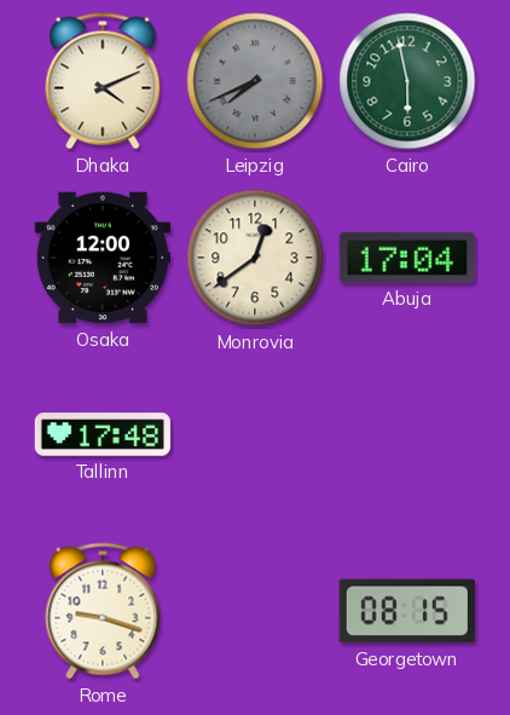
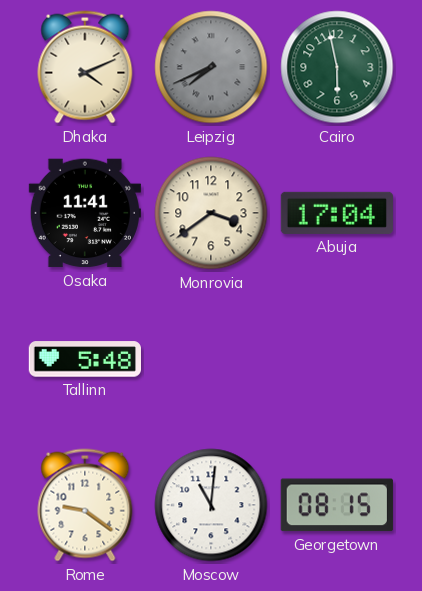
Osaka: 12:00 -> 11:41 (84, 213)
Monrovia: 12:39 -> 3:39 (211, 213)
Tallinn: 17:48 -> 5:48 (84, 359)
Rome: 9:18 -> 9:21 (85, 505)
Moscow: none -> 11:01 (211, 505)
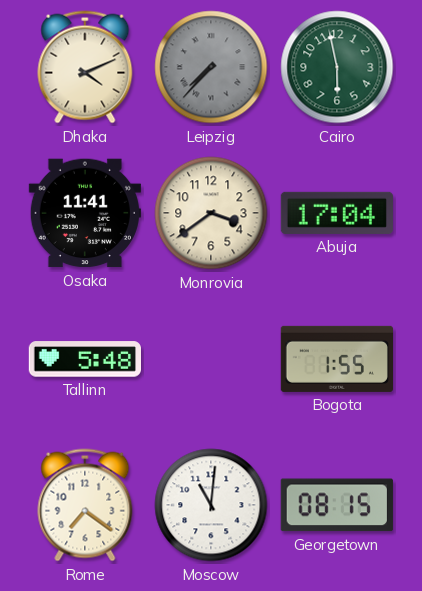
Leipzig: 7:41 -> 7:37 (211, 67)
Bogota: none -> 1:55 (336, 359)
Rome: 9:21 -> 7:21 (85, 505)
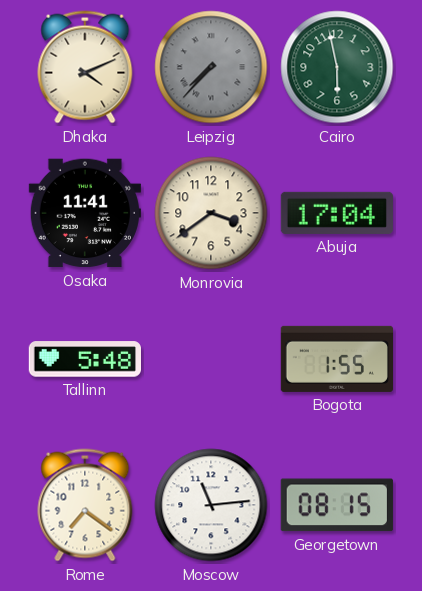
Moscow: 11:01 -> 11:14 (211, 505)
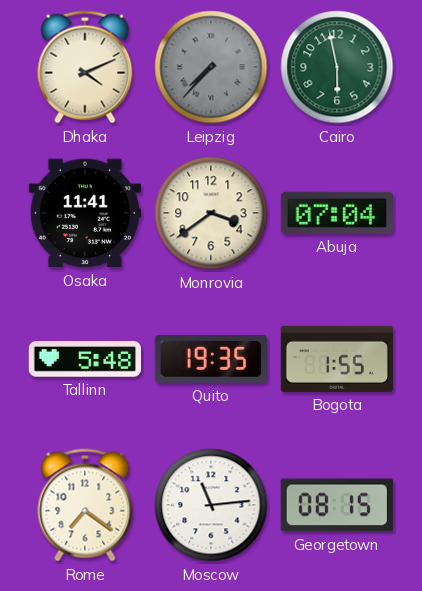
Abuja: 17:04 -> 07:04 (337, 213)
Quito: none -> 19:35 (211, 360)
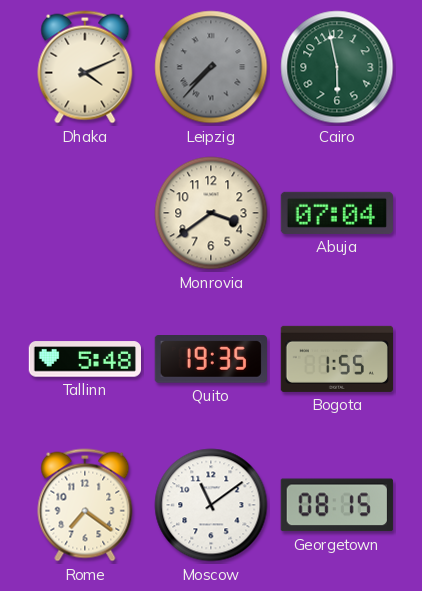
Osaka: 11:41 -> none (84, 213)
Moscow: 11:14 -> 11:09 (211, 505)
